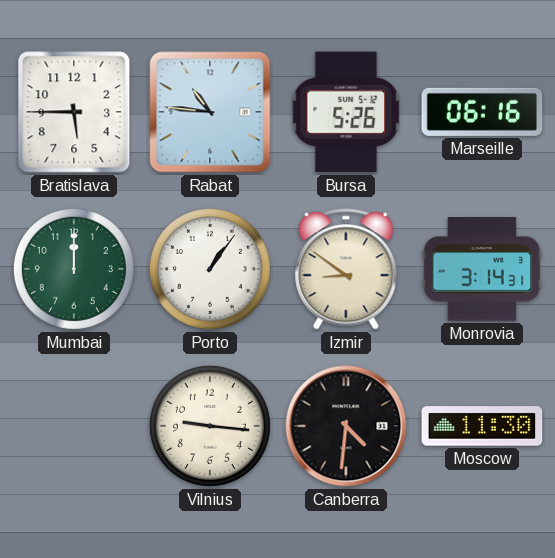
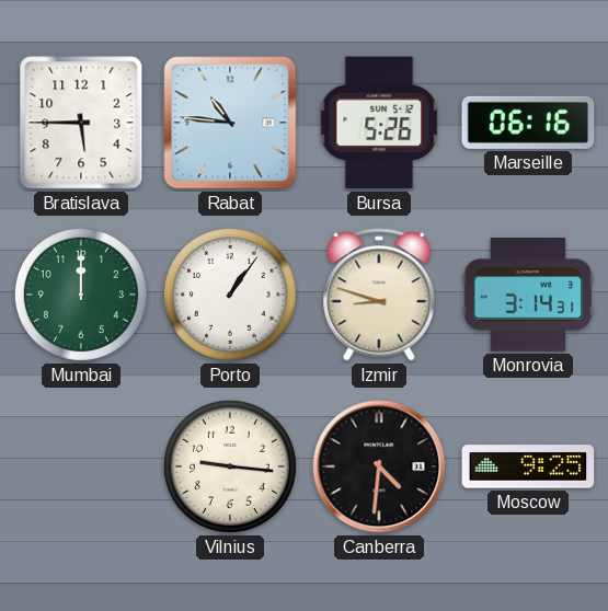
Izmir: 8:51 -> 8:48 (379, 295)
Moscow: 11:30 -> 9:25 (528, 466)
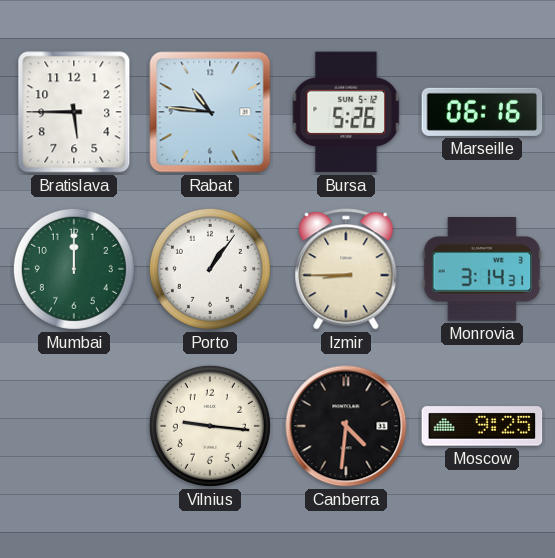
Izmir: 8:48 -> 8:45 (346, 269)
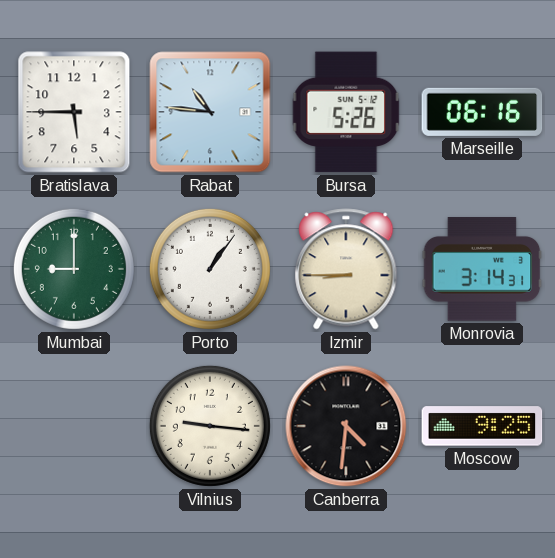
Mumbai: 12:00 -> 9:00 (74, 269)
